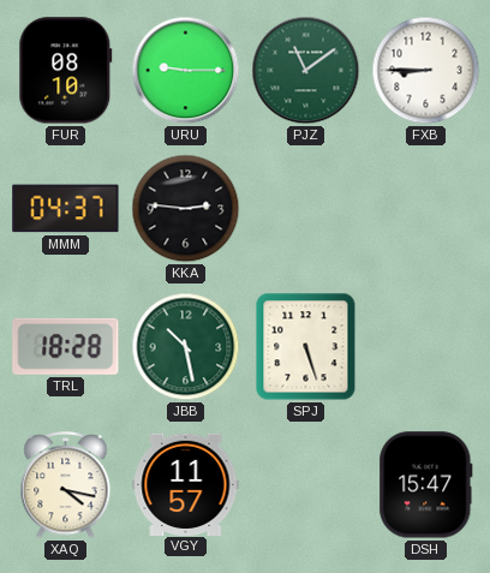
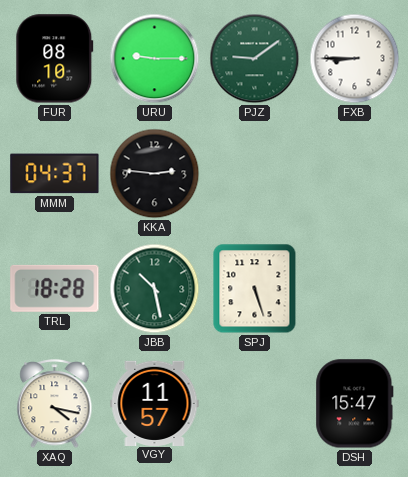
PJZ: 11:09 -> 9:09 (255, 59)
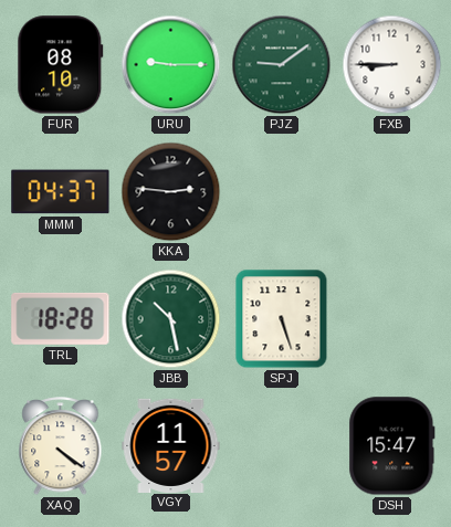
XAQ: 4:17 -> 4:21 (61, 447)
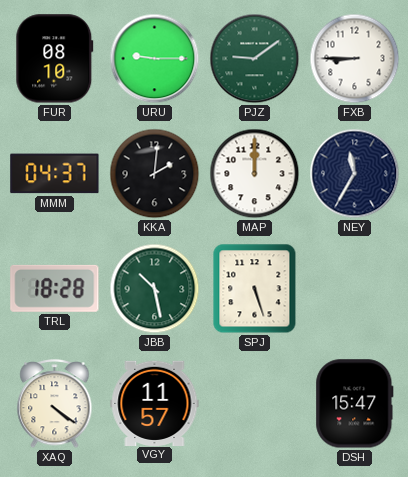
KKA: 2:46 -> 2:01 (155, 174)
MAP: none -> 12:00 (255, 174)
NEY: none -> 11:35 (355, 174)
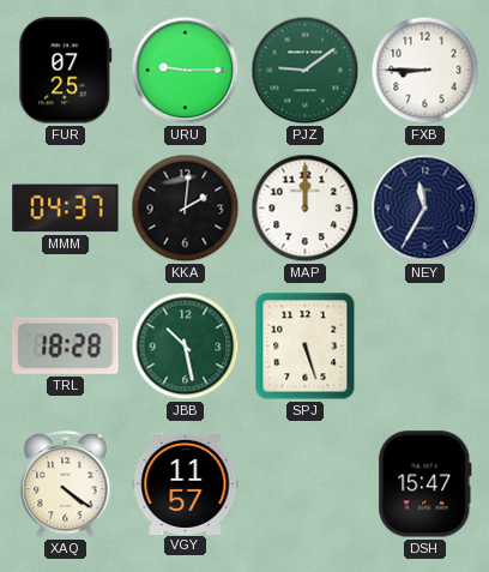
FUR: 08:10 -> 07:25 (66, 71)
